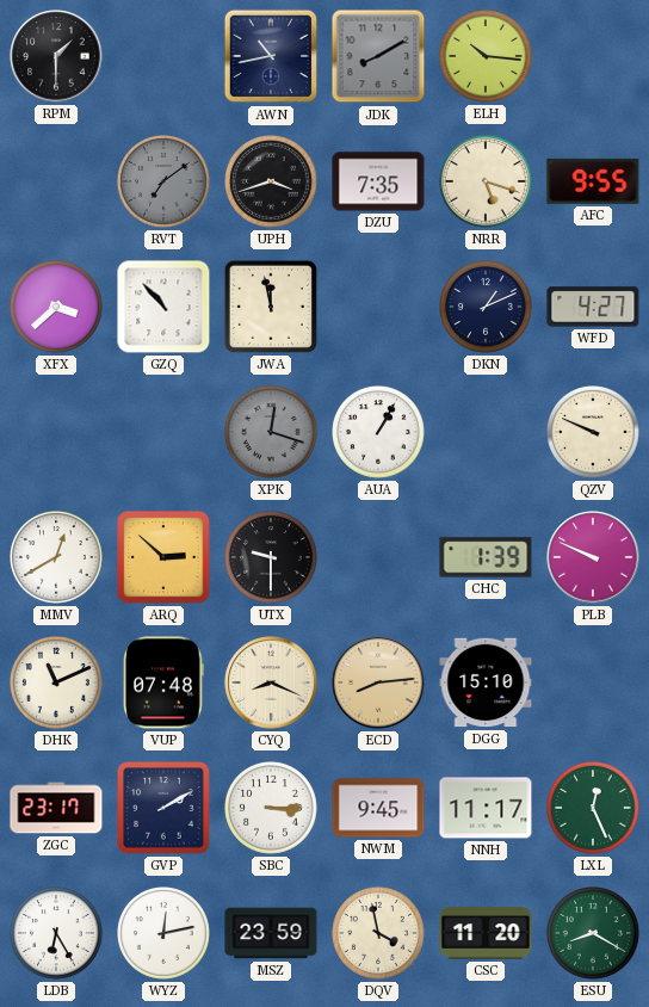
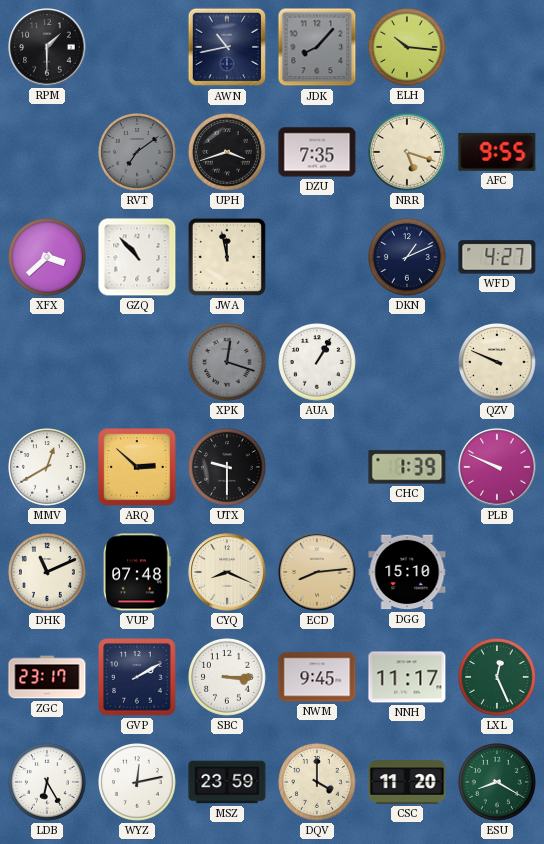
JDK: 8:10 -> 8:07 (317, 47)
DQV: 3:58 -> 4:00 (318, 783)
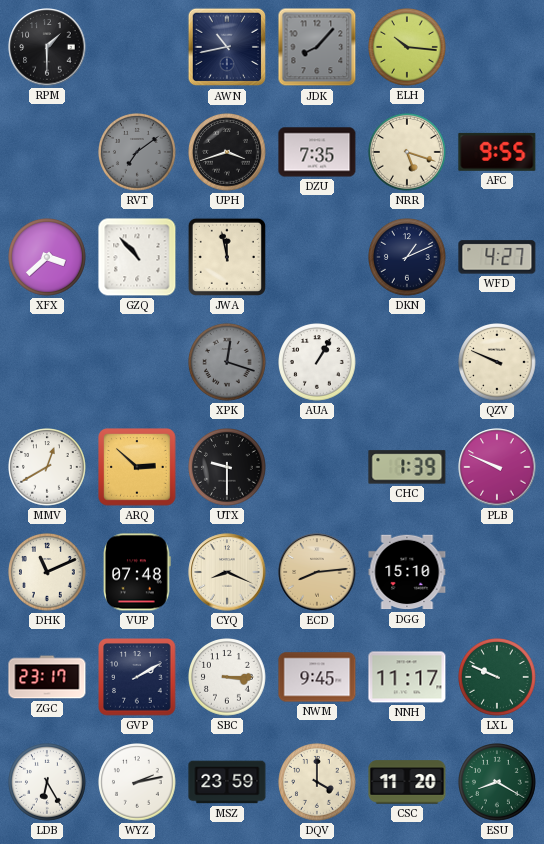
LXL: 12:26 -> 9:49 (498, 678)
WYZ: 12:13 -> 2:13 (138, 783)
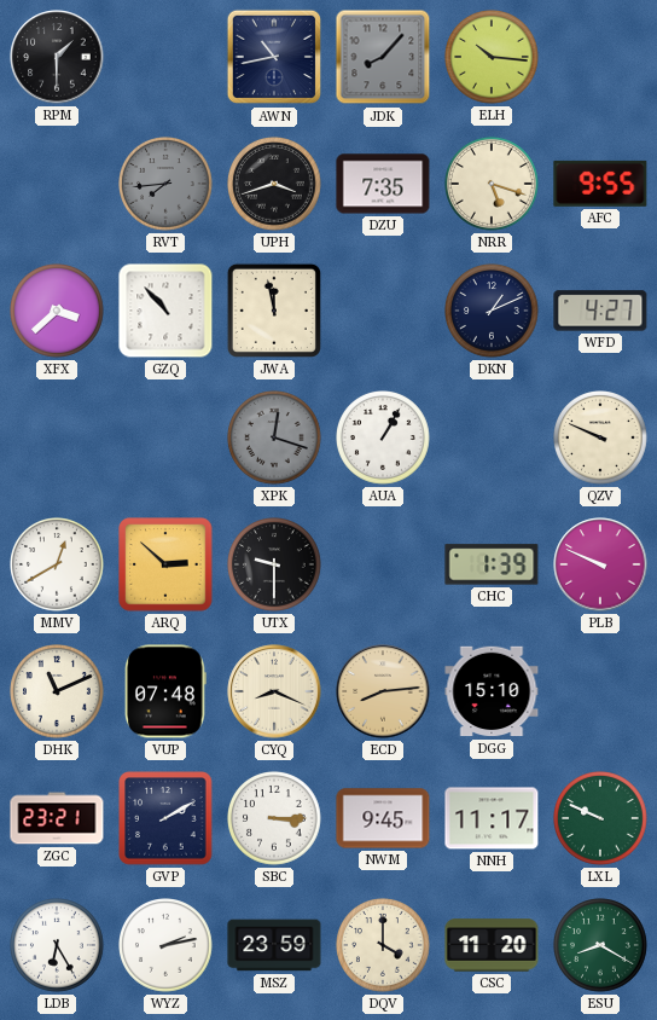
RVT: 7:09 -> 7:44 (167, 185)
ZGC: 23:17 -> 23:21 (57, 818)
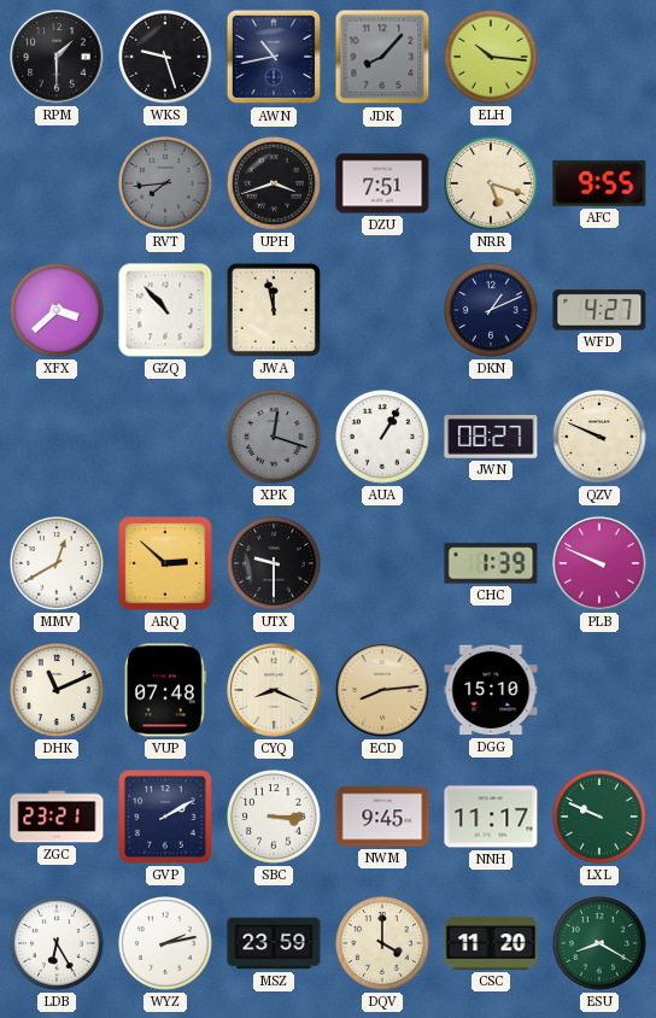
WKS: none -> 9:27 (166, 58)
DZU: 7:35 -> 7:51 (382, 183)
JWN: none -> 08:27 (491, 437)
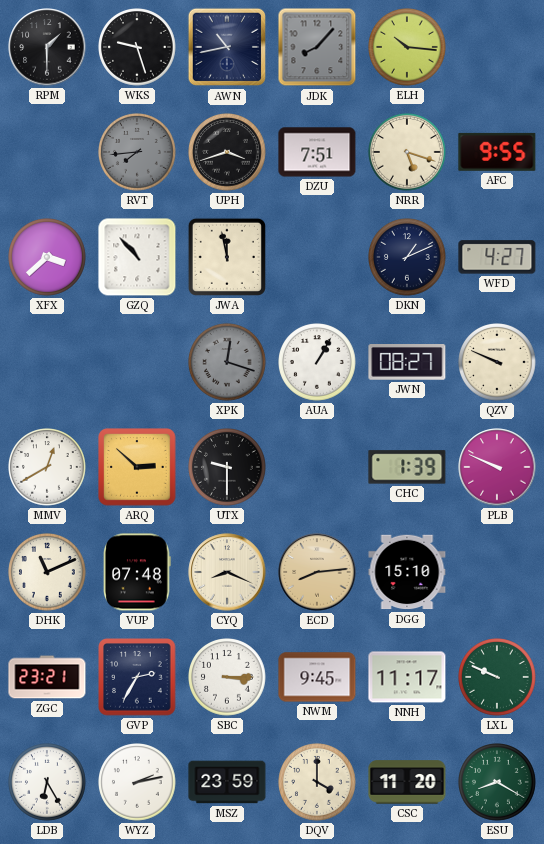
GVP: 2:10 -> 2:35 (137, 677)
